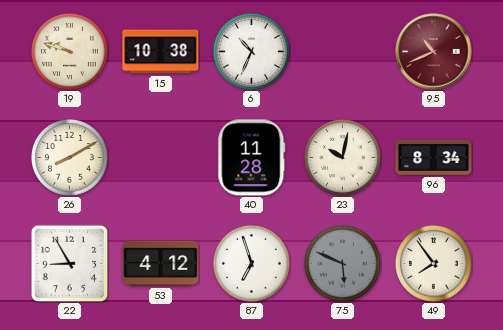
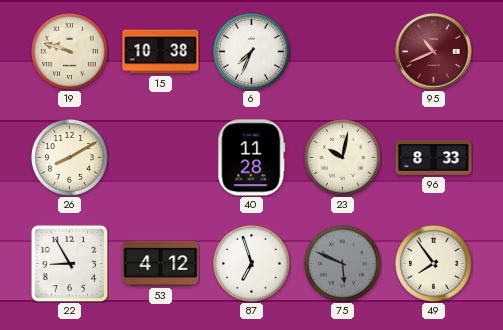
6: 10:34 -> 7:34 (252, 52)
96: 8:34 -> 8:33 (434, 157)
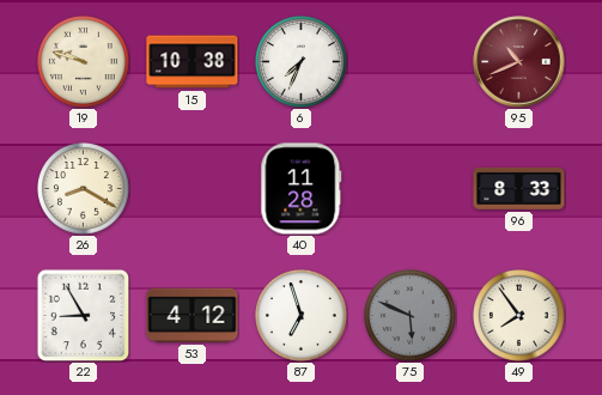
26: 8:10 -> 8:20 (84, 189)
23: 10:02 -> none (343, 158)
